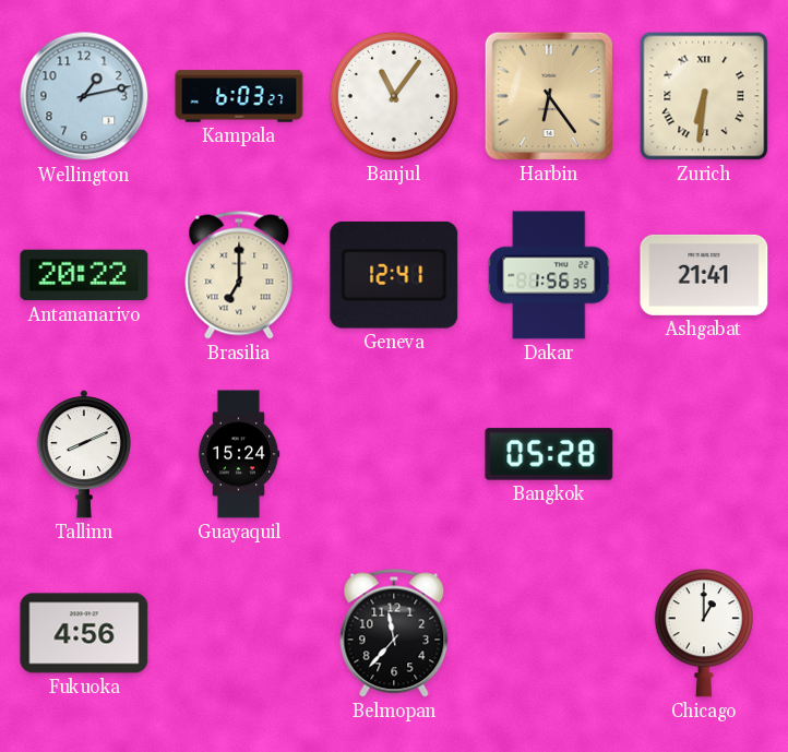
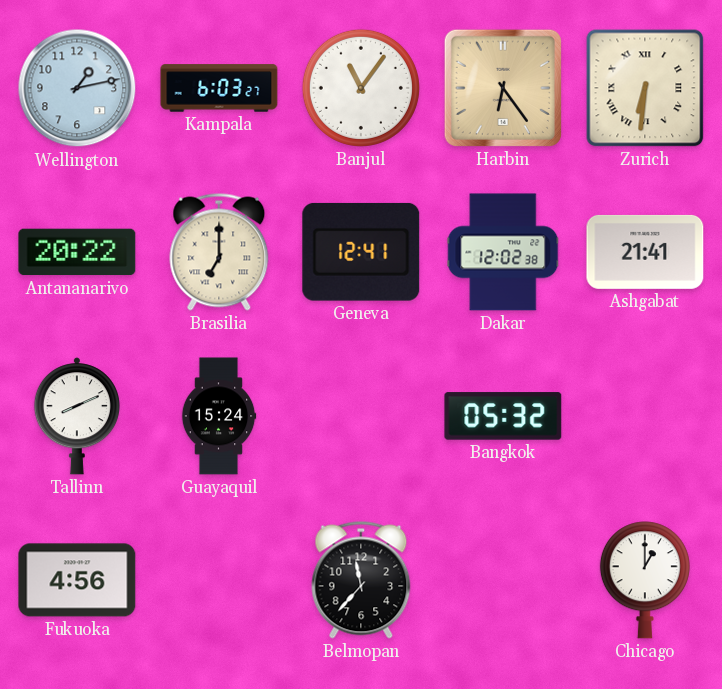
Dakar: 1:56 -> 12:02 (503, 252)
Bangkok: 05:28 -> 05:32 (503, 416)
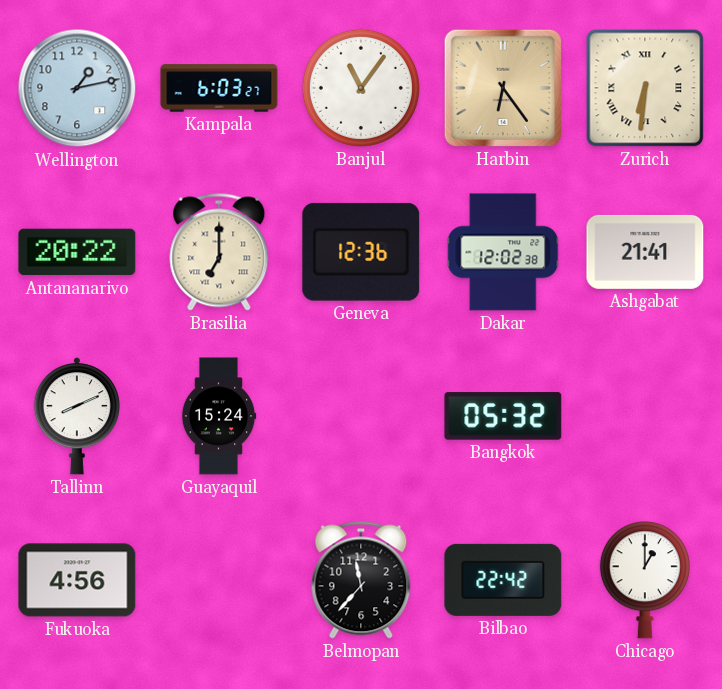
Geneva: 12:41 -> 12:36 (361, 252)
Bilbao: none -> 22:42 (503, 580)
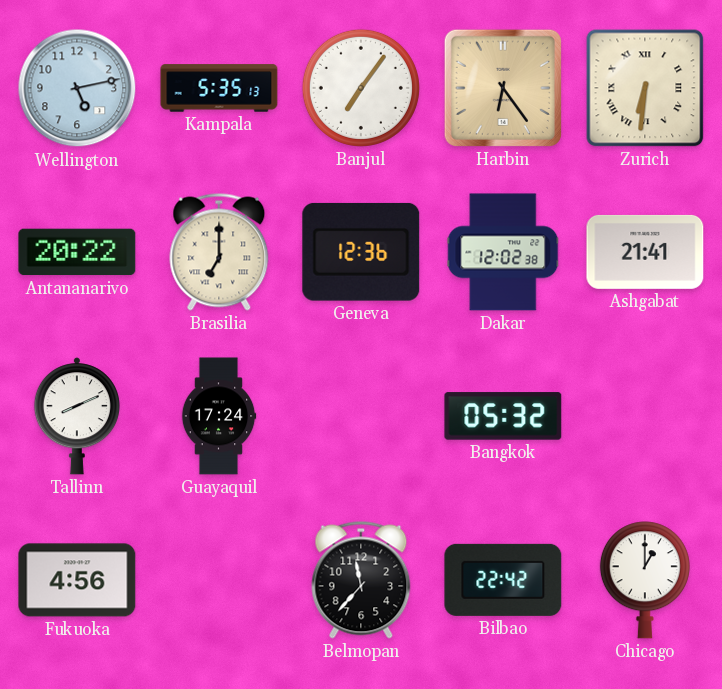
Wellington: 1:13 -> 5:13 (77, 88)
Kampala: 6:03 -> 5:35 (219, 88)
Banjul: 11:06 -> 7:06 (361, 88)
Guayaquil: 15:24 -> 17:24 (219, 416)
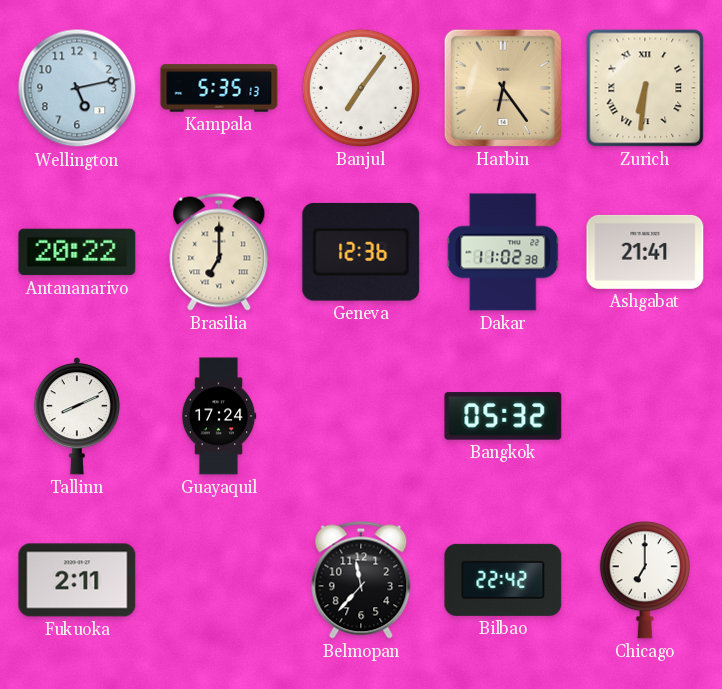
Dakar: 12:02 -> 11:02 (503, 252)
Fukuoka: 4:56 -> 2:11 (77, 580)
Chicago: 1:00 -> 7:00 (645, 580)
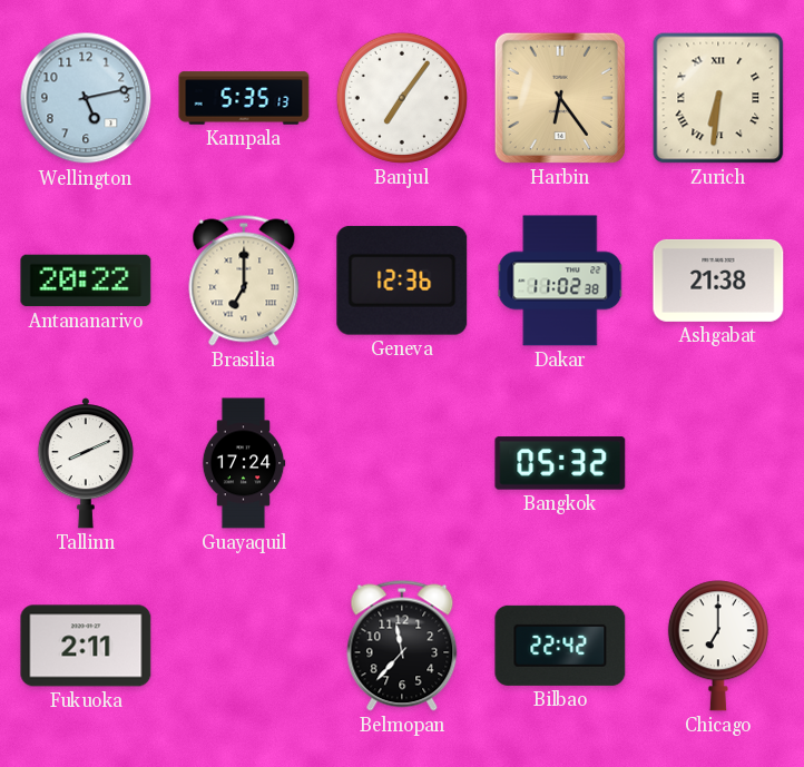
Ashgabat: 21:41 -> 21:38 (718, 281)
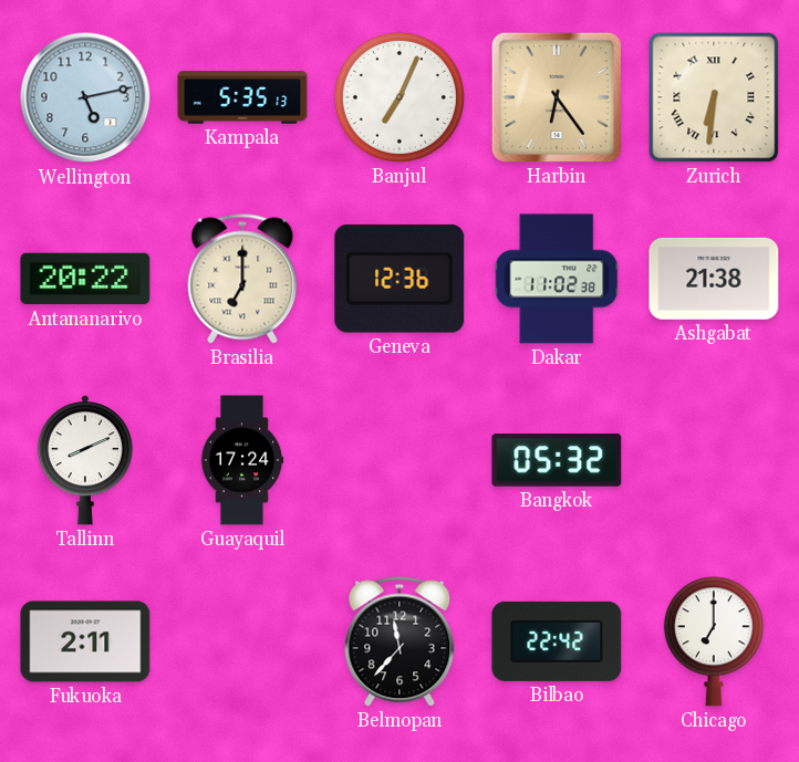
Banjul: 7:06 -> 7:04 (399, 97)
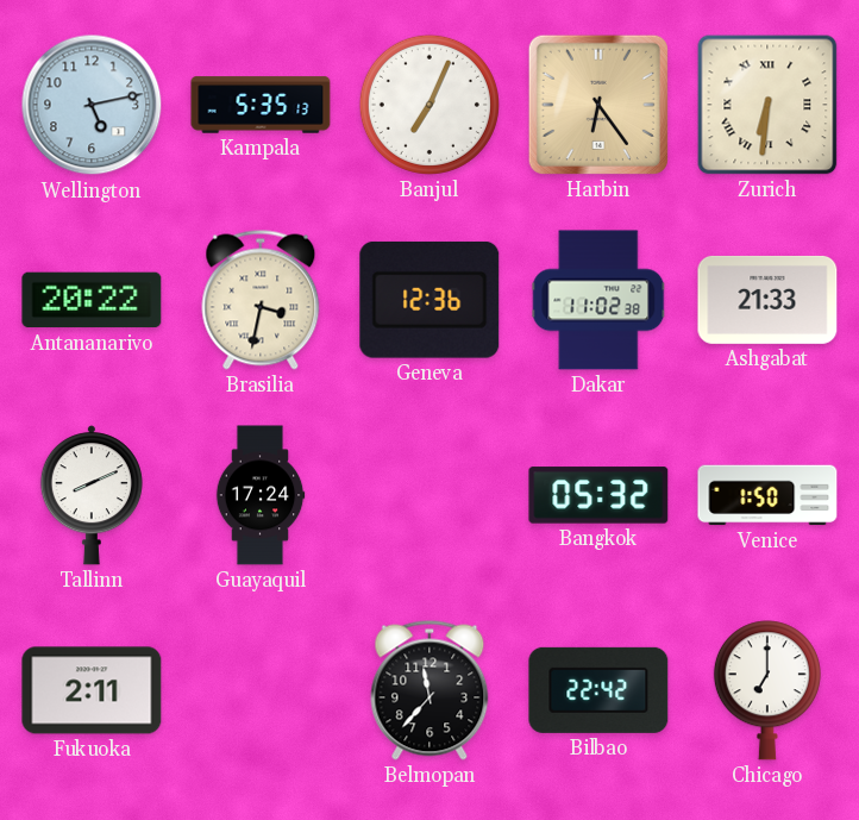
Brasilia: 7:00 -> 3:32 (261, 300)
Ashgabat: 21:38 -> 21:33 (767, 300)
Venice: none -> 1:50 (767, 495)
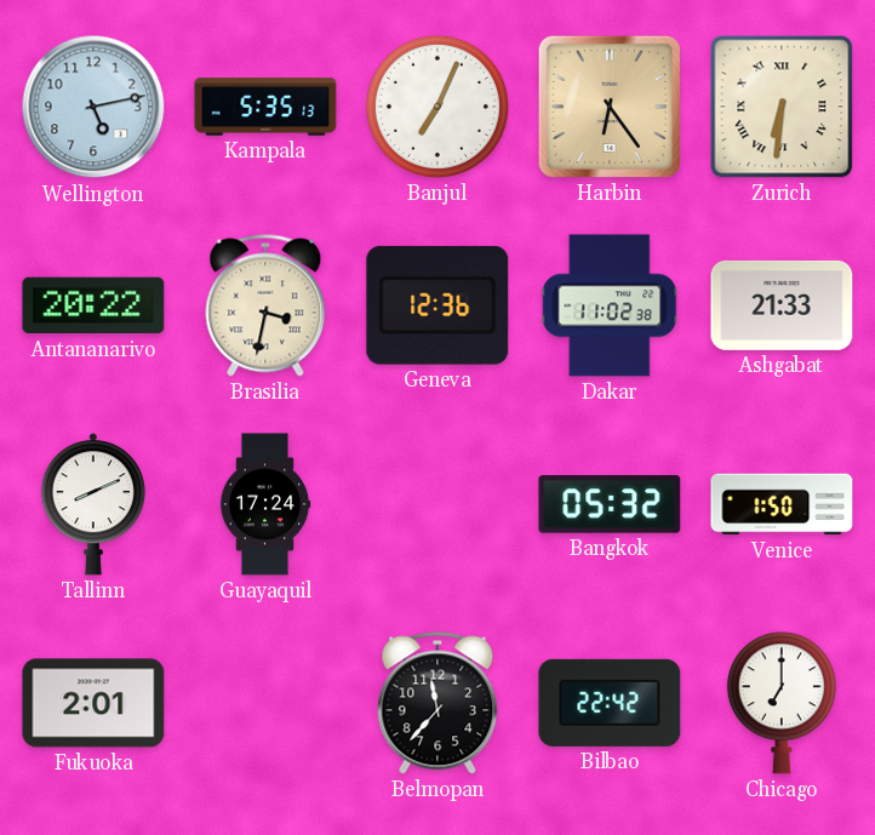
Fukuoka: 2:11 -> 2:01 (93, 703)
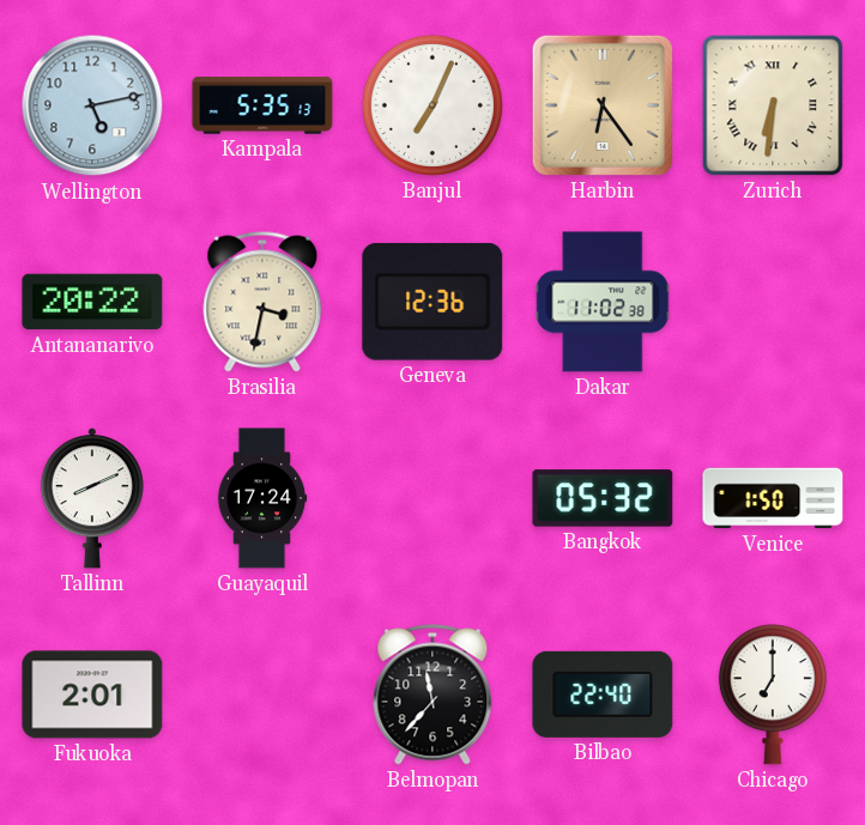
Ashgabat: 21:33 -> none (782, 305)
Bilbao: 22:42 -> 22:40 (603, 694)
